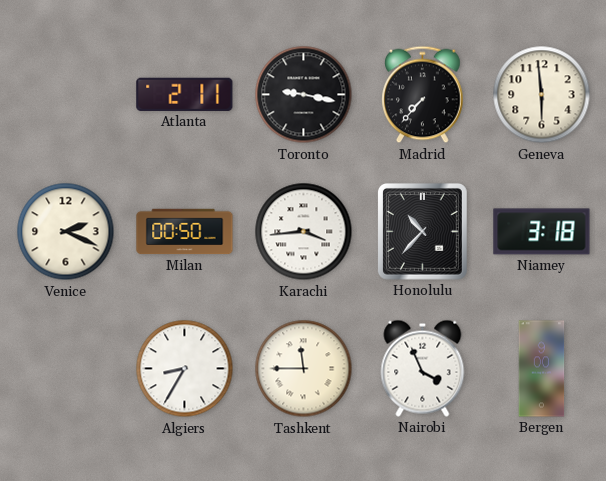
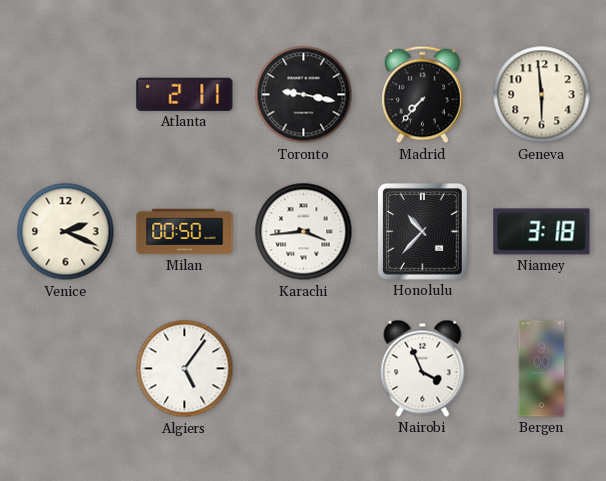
Algiers: 8:35 -> 5:06 (185, 369)
Tashkent: 11:45 -> none (304, 369)
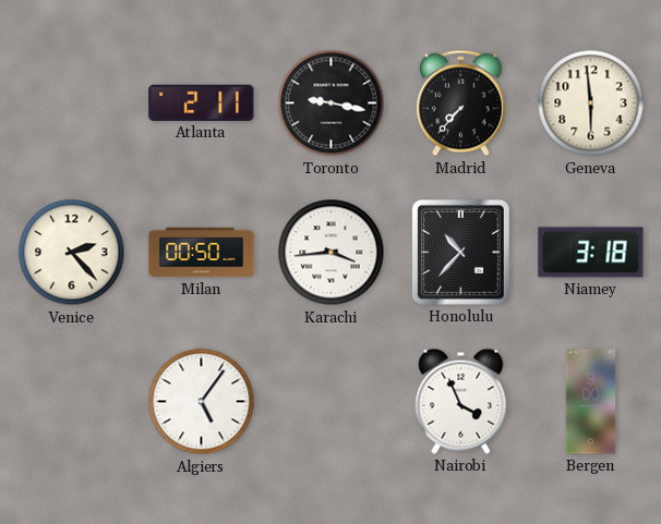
Venice: 2:19 -> 2:23 (72, 253)
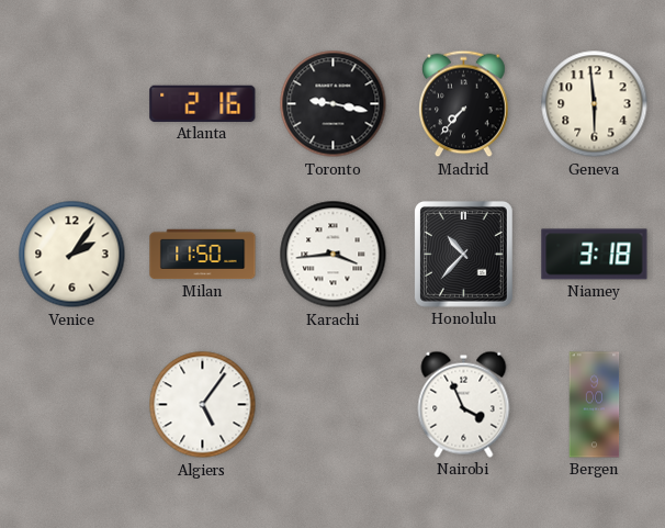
Atlanta: 2:11 -> 2:16 (203, 103)
Venice: 2:23 -> 2:06 (72, 255)
Milan: 00:50 -> 11:50 (203, 255)
